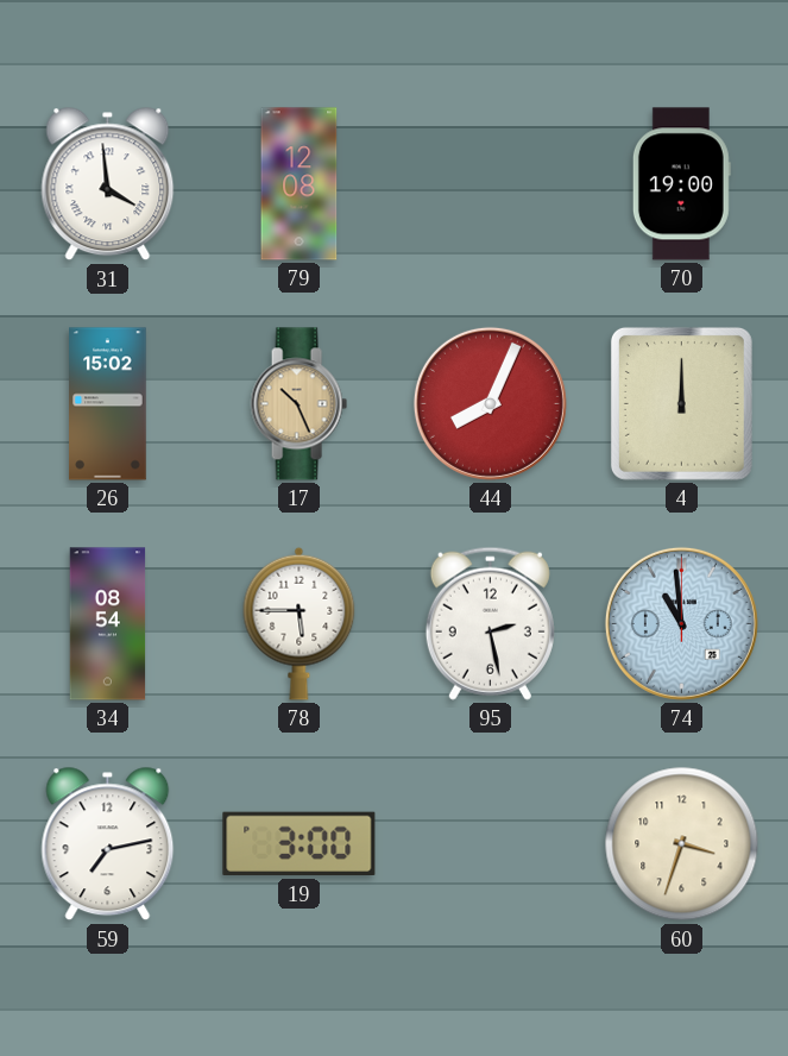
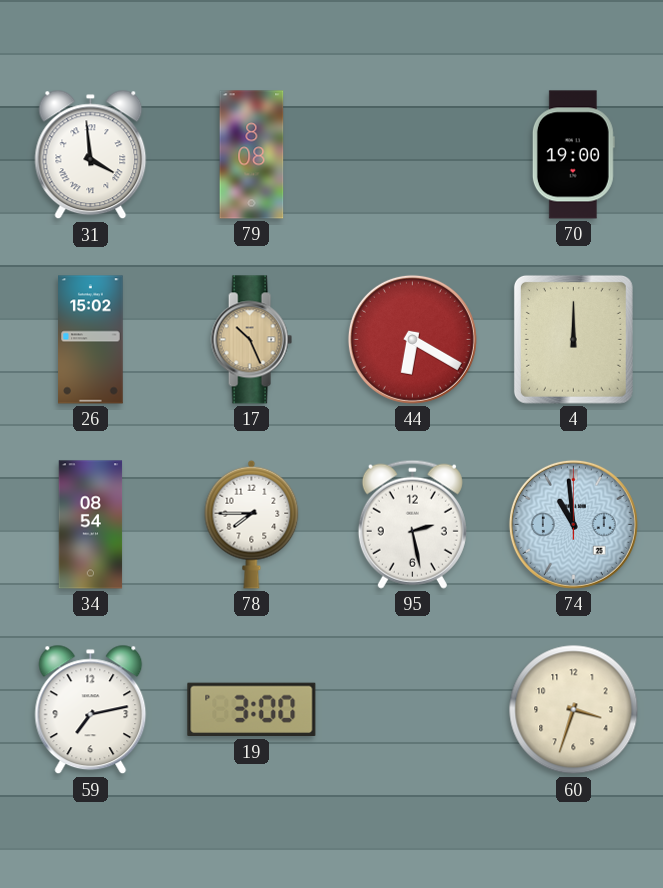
79: 12:08 -> 8:08 (252, 155)
44: 8:04 -> 6:20 (412, 339)
78: 5:45 -> 7:45 (252, 524)
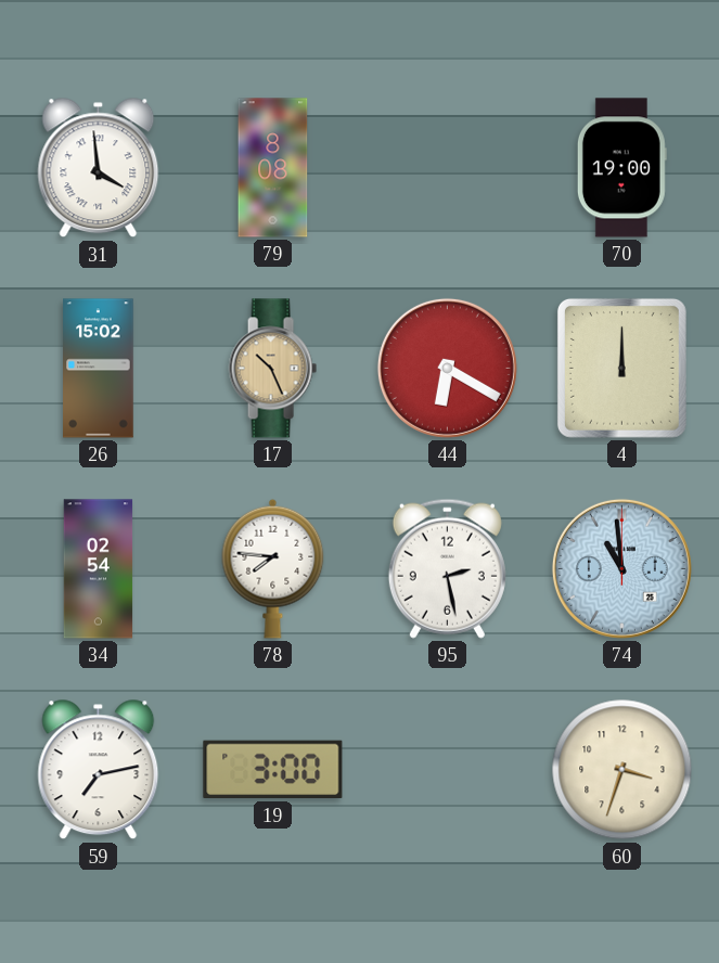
34: 08:54 -> 02:54 (99, 569)
78: 7:45 -> 7:46 (273, 568)
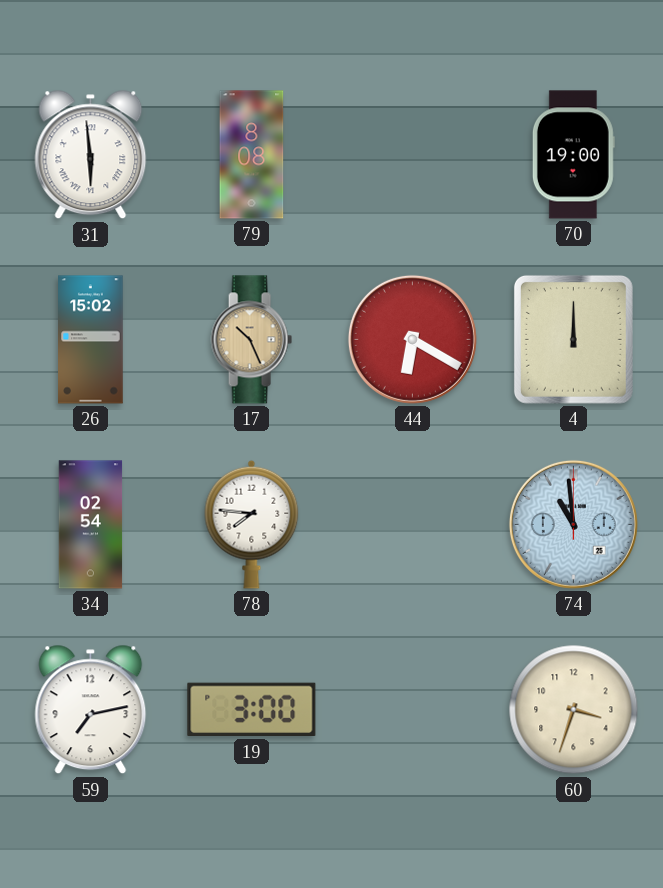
31: 3:59 -> 5:59 (91, 155)
95: 2:28 -> none (447, 568)
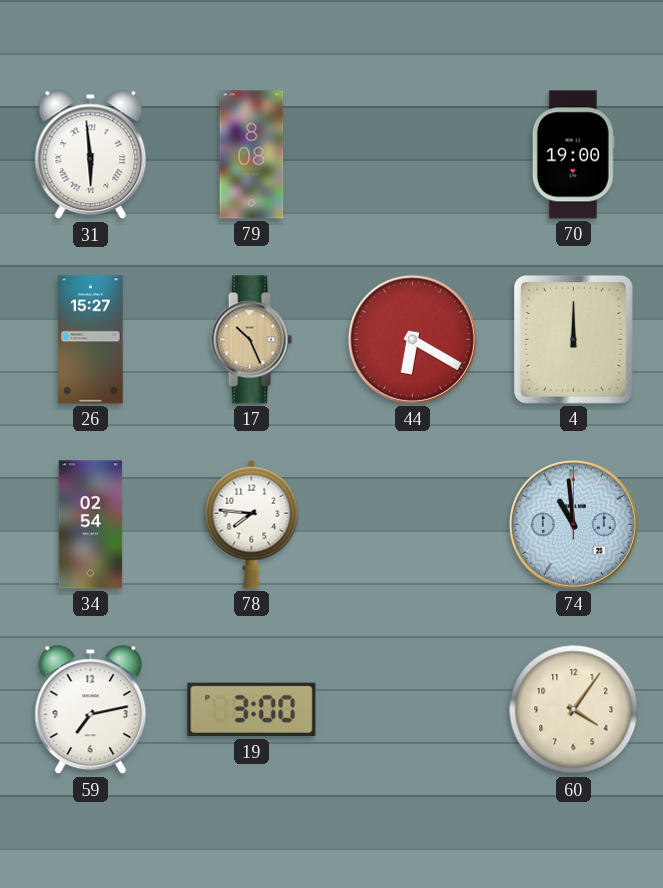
26: 15:02 -> 15:27 (91, 340)
60: 3:33 -> 4:06 (574, 710)
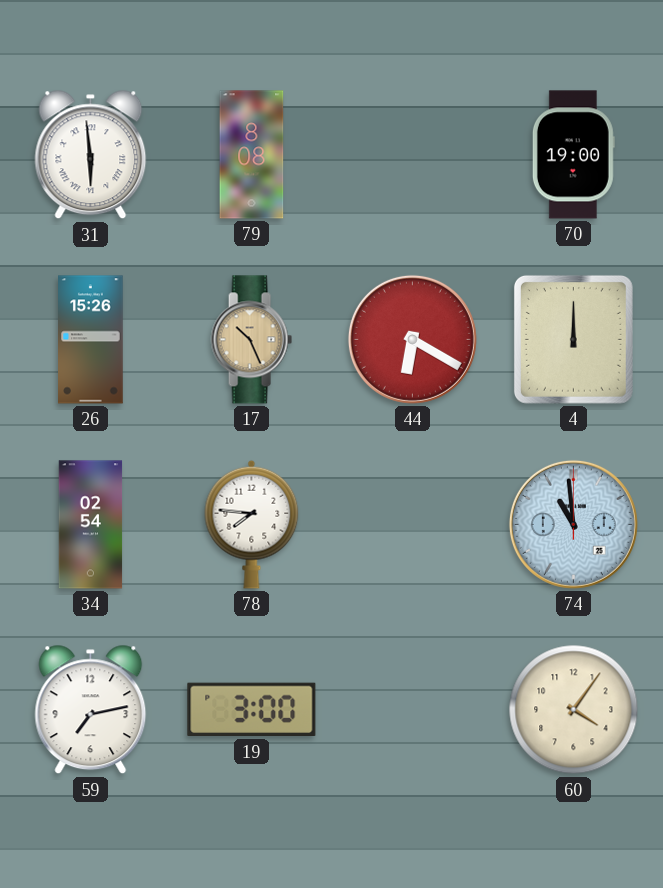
26: 15:27 -> 15:26 (91, 340)
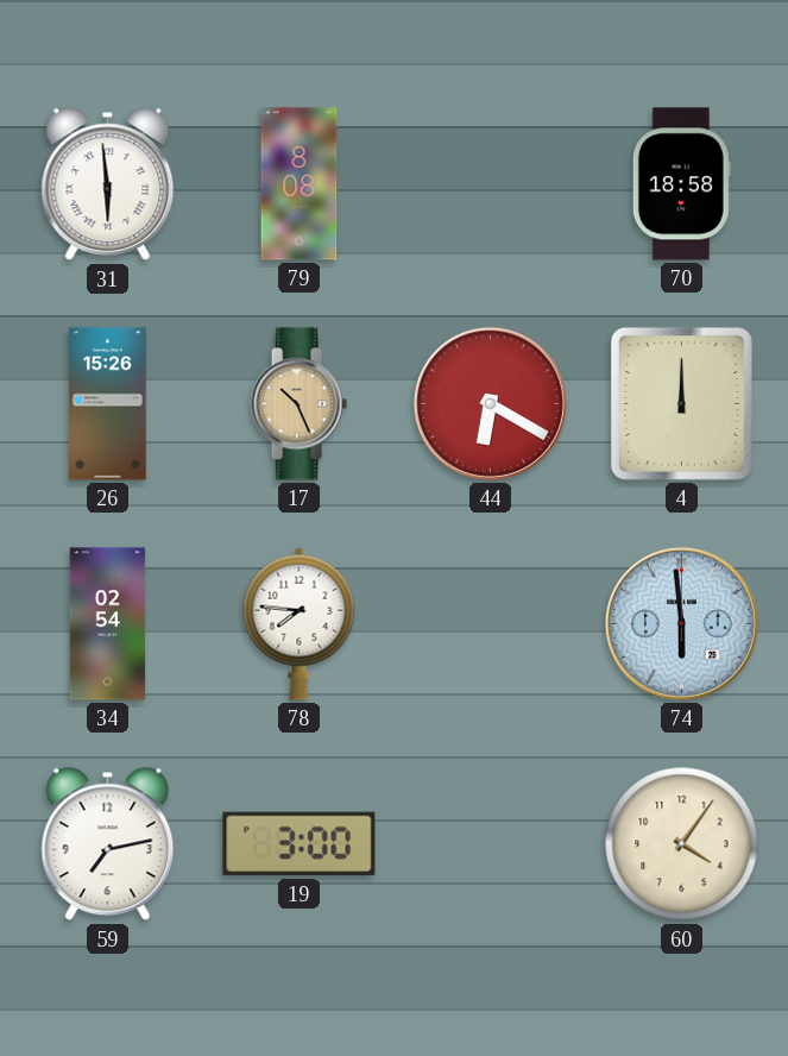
70: 19:00 -> 18:58 (681, 184)
74: 10:59 -> 5:59 (681, 623)
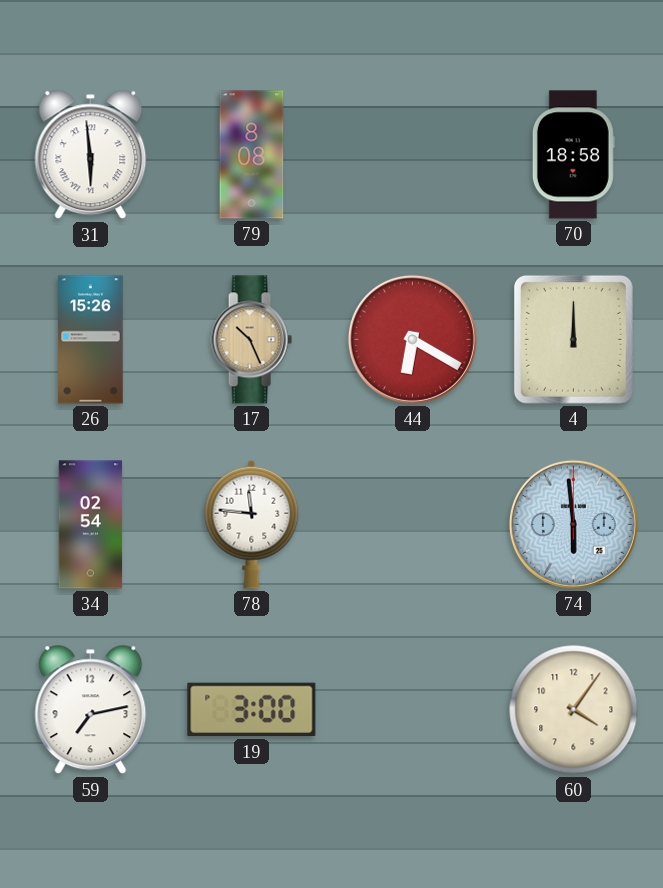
78: 7:46 -> 11:46 (252, 524)
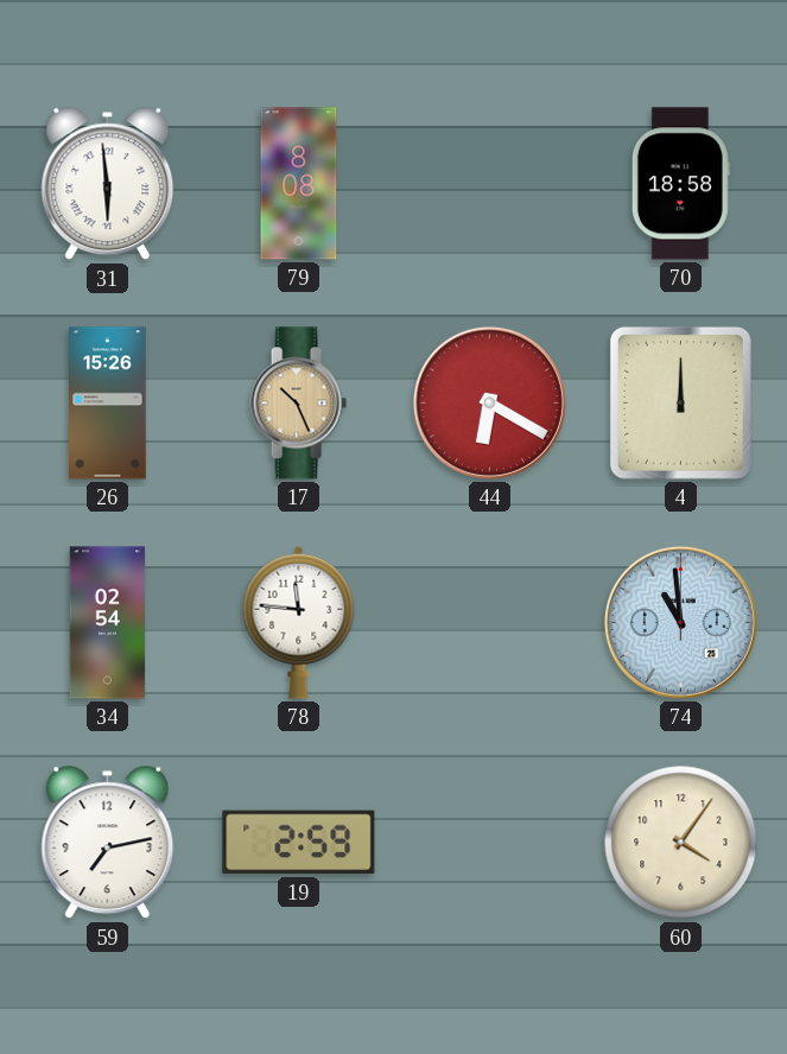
74: 5:59 -> 10:59 (680, 622)
19: 3:00 -> 2:59 (299, 843)
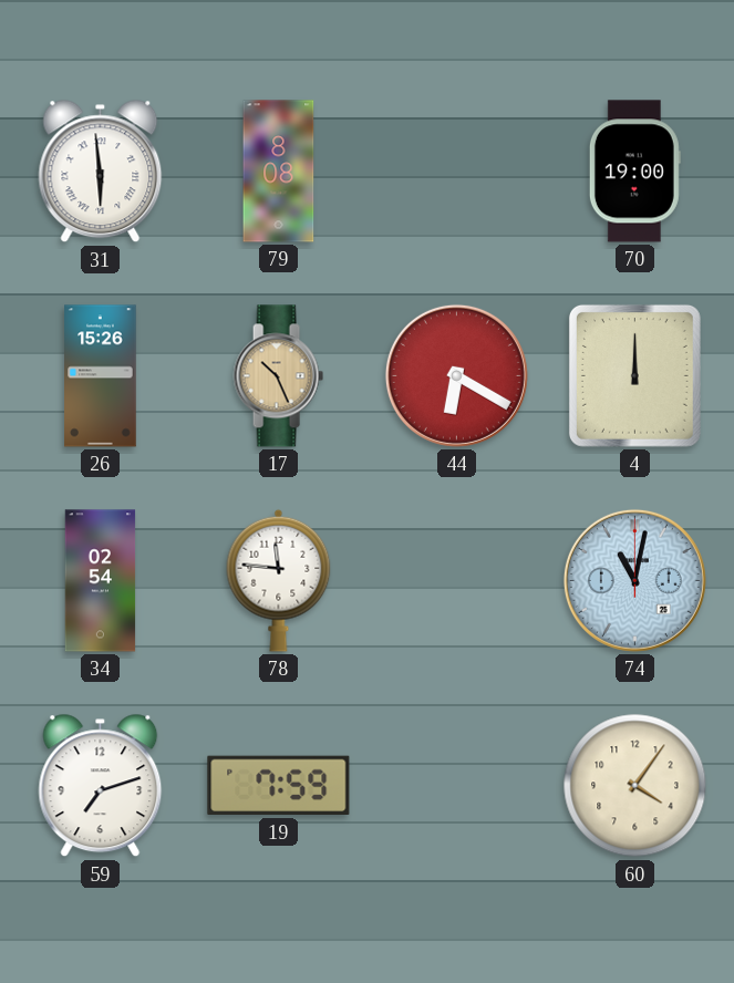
70: 18:58 -> 19:00 (634, 172)
74: 10:59 -> 11:02 (634, 580)
59: 7:13 -> 7:12 (101, 786)
19: 2:59 -> 7:59 (279, 786)
